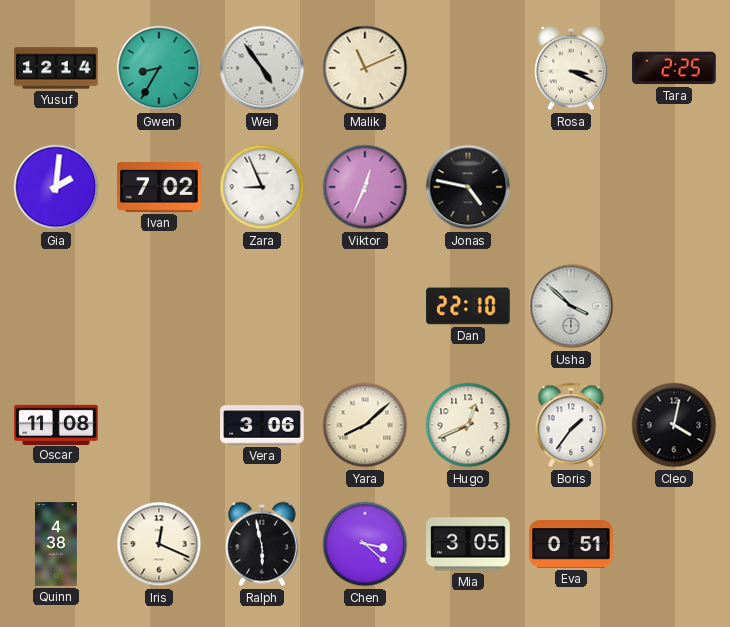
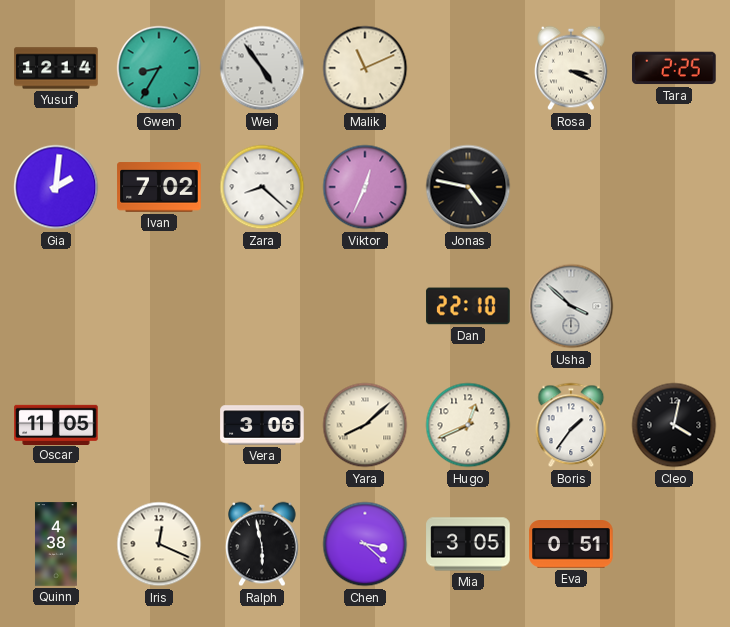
Zara: 8:56 -> 8:22 (262, 187)
Oscar: 11:08 -> 11:05 (56, 424)
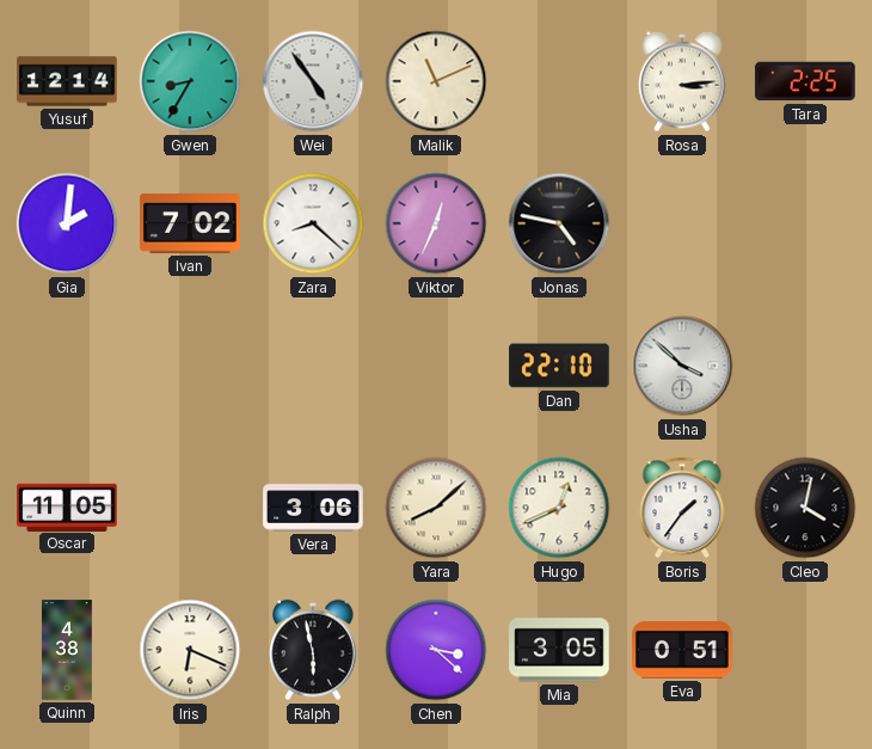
Rosa: 3:19 -> 3:14 (682, 81)
Iris: 12:19 -> 6:19 (190, 650)
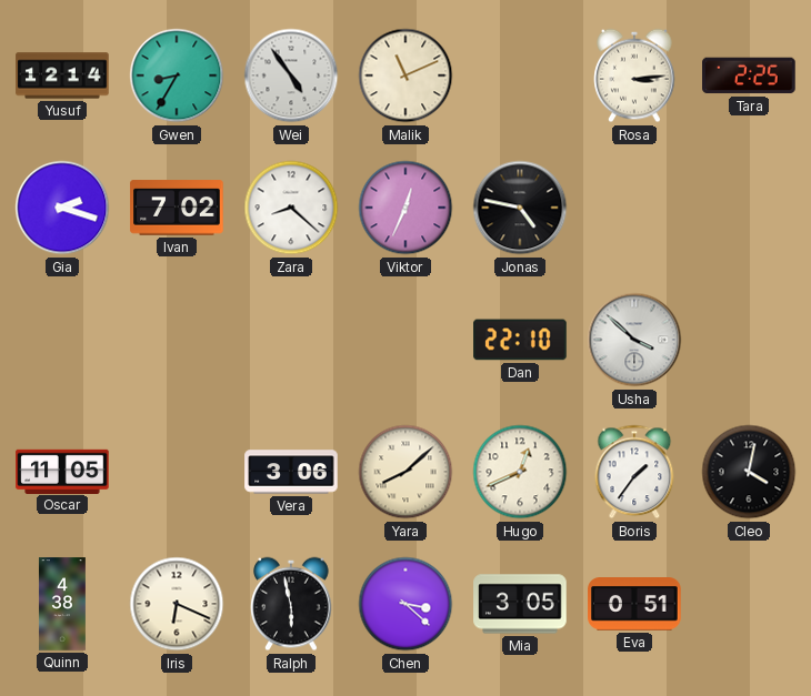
Gia: 2:01 -> 2:18 (62, 208)
